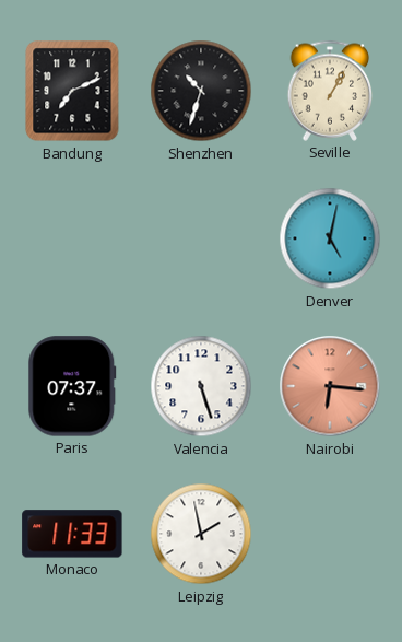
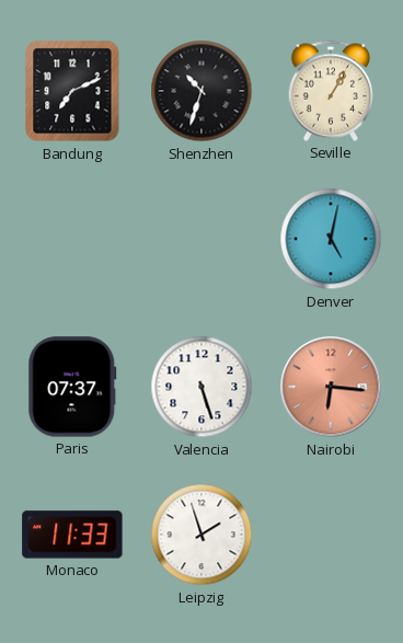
Leipzig: 1:58 -> 1:57 (201, 535)
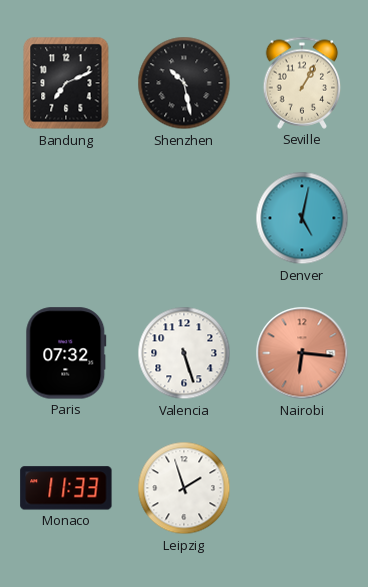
Shenzhen: 10:33 -> 10:28 (184, 83)
Paris: 07:37 -> 07:32 (66, 353)
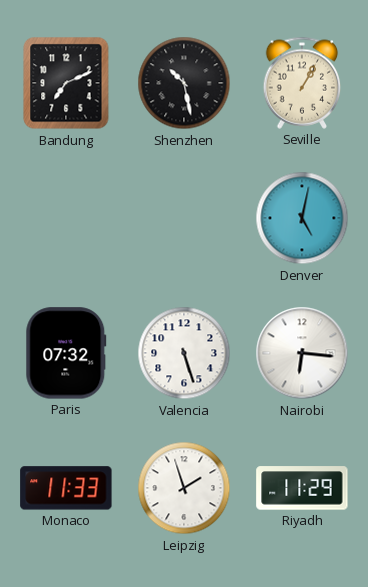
Nairobi dial: salmon -> white (302, 353)
Riyadh: none -> 11:29 (302, 488)
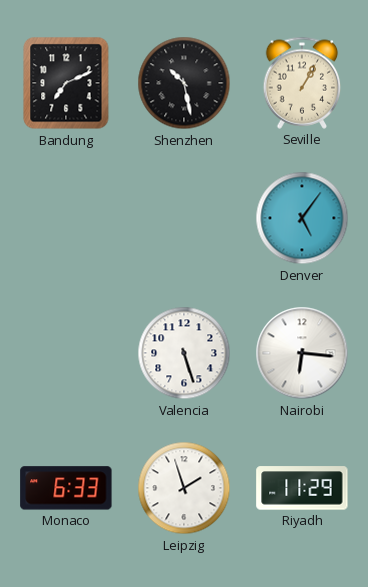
Denver: 5:02 -> 5:06 (302, 218)
Paris: 07:32 -> none (66, 353)
Monaco: 11:33 -> 6:33 (66, 488)
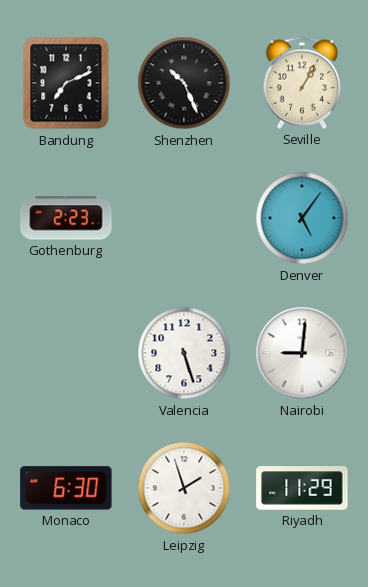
Shenzhen: 10:28 -> 10:26 (184, 83)
Gothenburg: none -> 2:23 (66, 218)
Nairobi: 6:16 -> 9:01 (302, 353)
Monaco: 6:33 -> 6:30 (66, 488)
